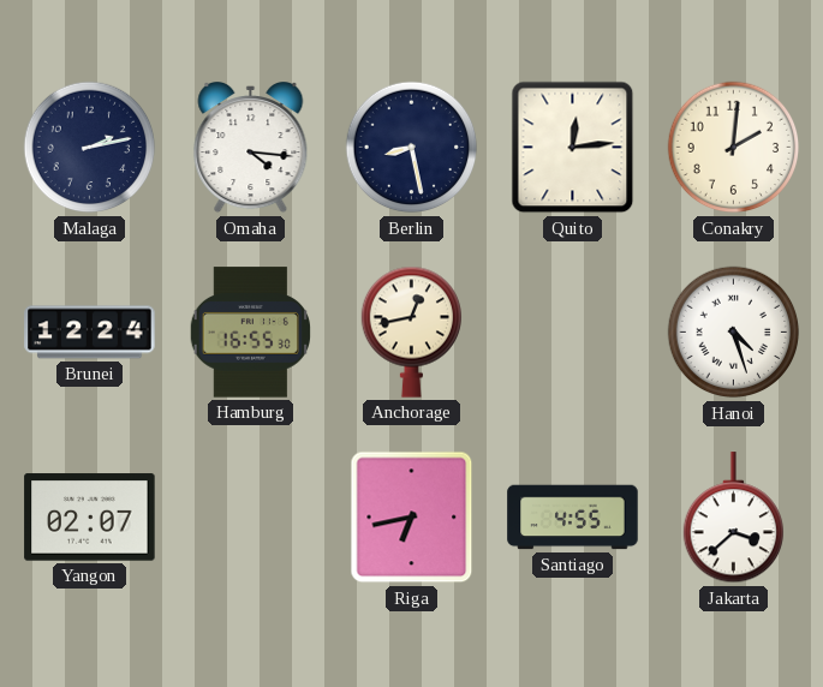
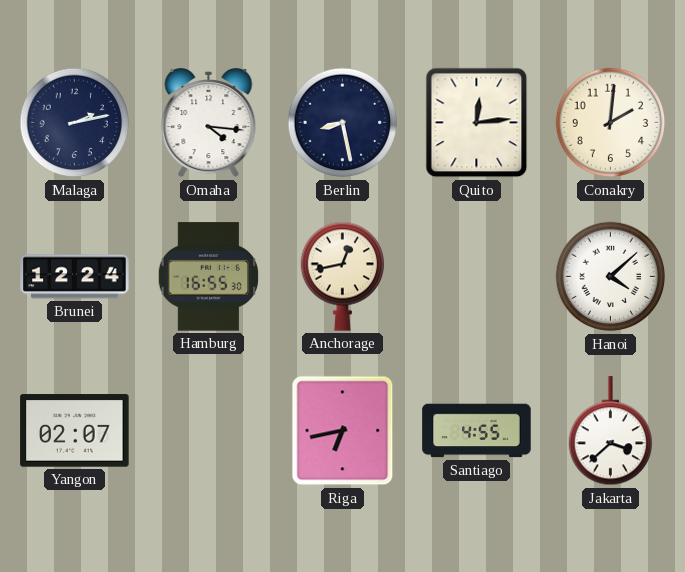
Hanoi: 4:27 -> 4:08 (611, 277)
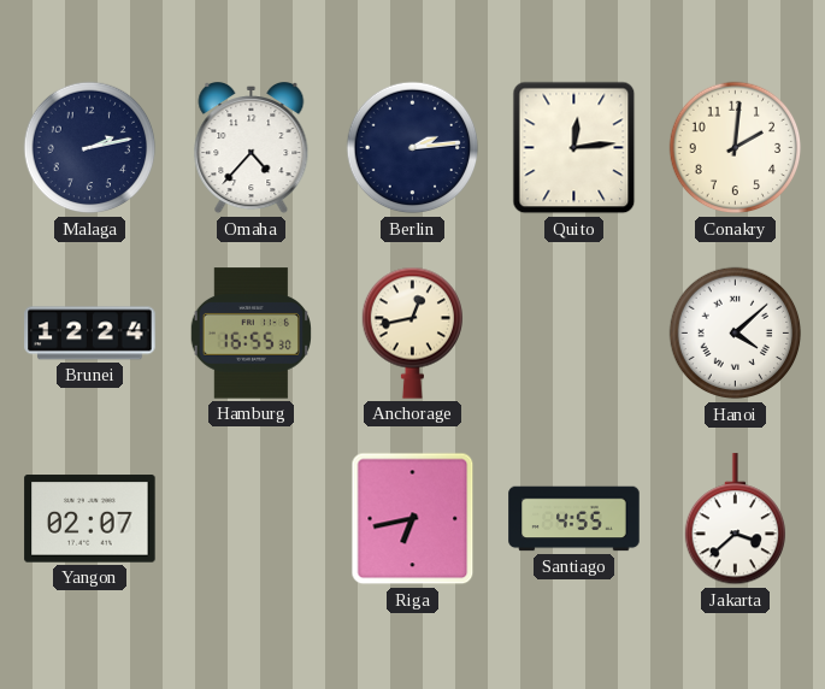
Omaha: 4:16 -> 4:37 (252, 149)
Berlin: 8:28 -> 2:14 (413, 148)
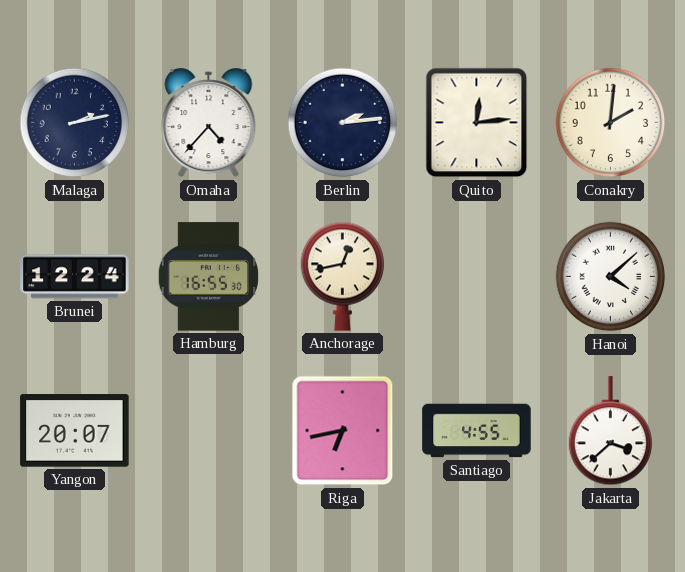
Yangon: 02:07 -> 20:07 (75, 431)
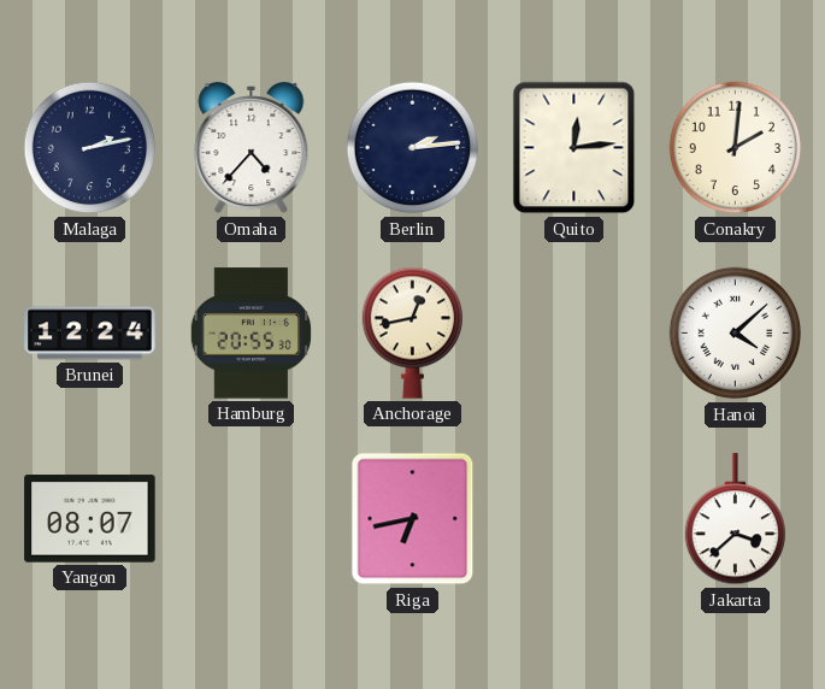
Hamburg: 16:55 -> 20:55 (251, 334)
Yangon: 20:07 -> 08:07 (90, 519)
Santiago: 4:55 -> none (477, 431)
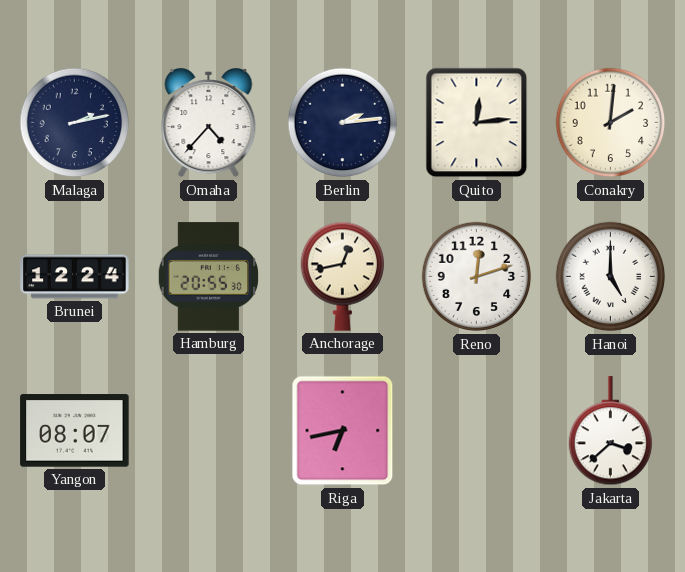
Reno: none -> 12:12 (477, 277)
Hanoi: 4:08 -> 5:00 (611, 277)
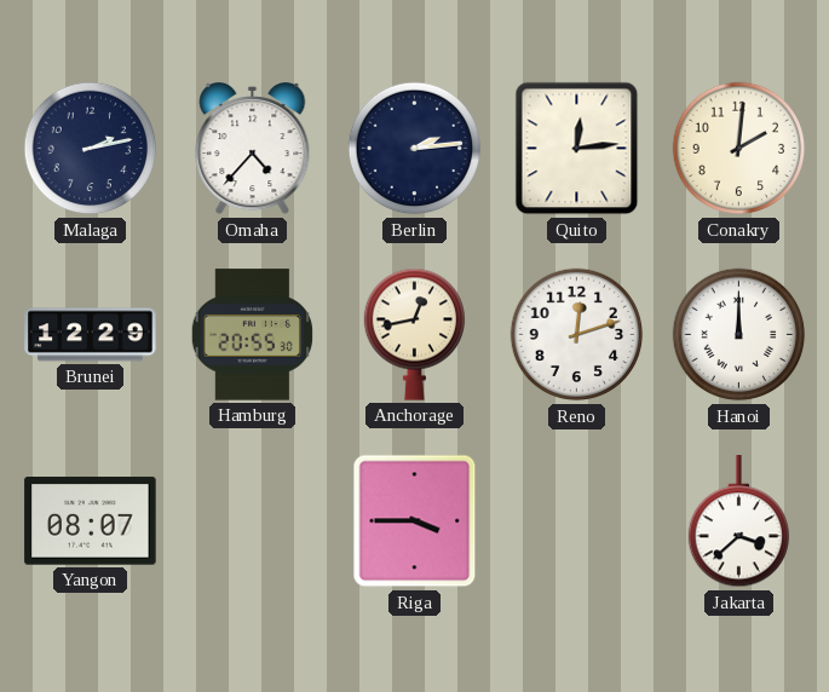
Brunei: 12:24 -> 12:29 (91, 335)
Hanoi: 5:00 -> 12:00 (739, 335)
Riga: 6:43 -> 3:45 (415, 521)
